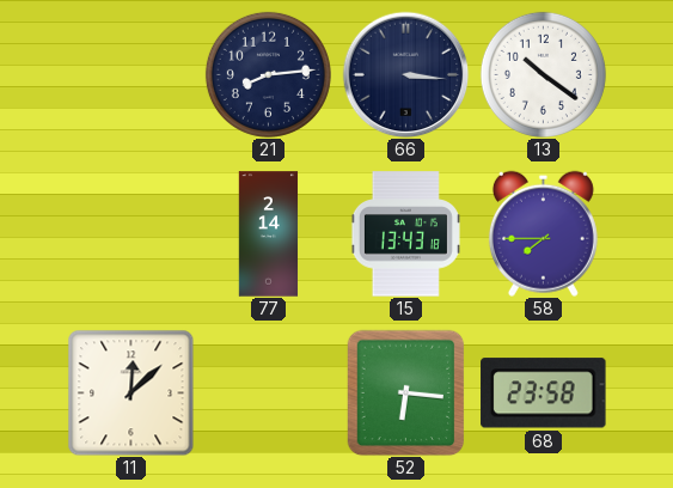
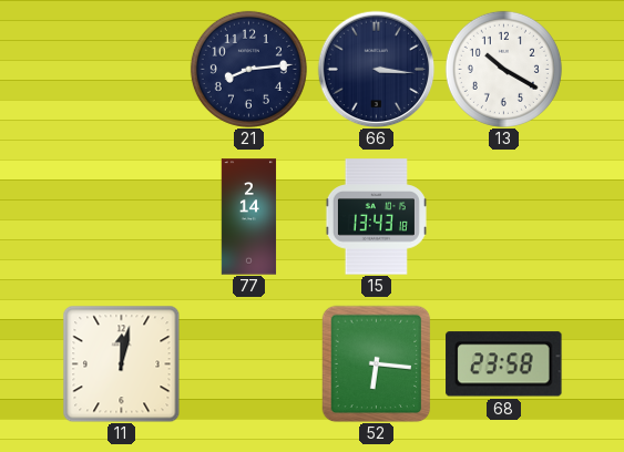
13: 10:21 -> 10:20 (503, 69)
58: 7:45 -> none (543, 233)
11: 12:08 -> 12:02 (121, 363)
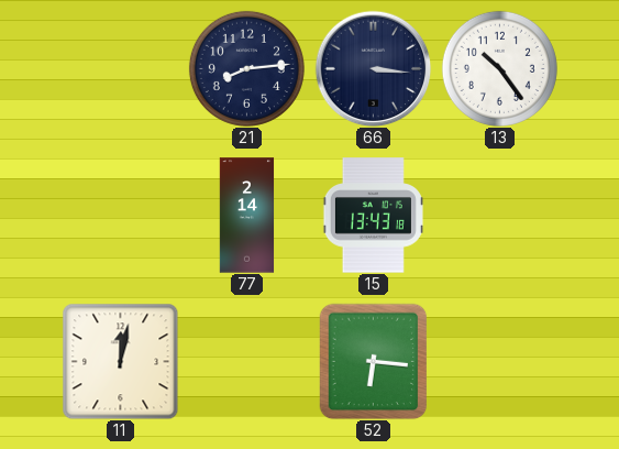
13: 10:20 -> 10:24 (499, 68)
68: 23:58 -> none (504, 364)
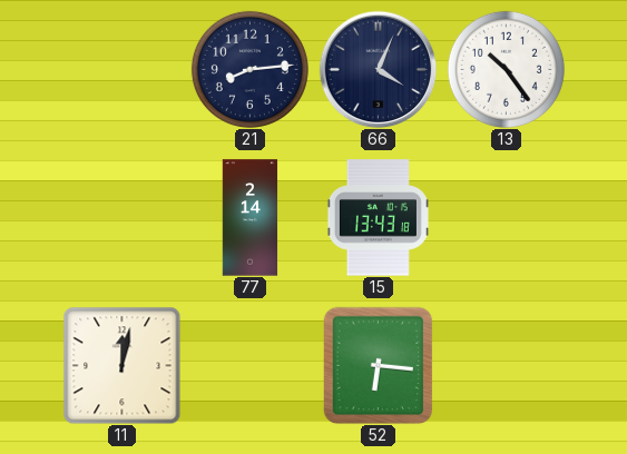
66: 3:16 -> 4:04 (378, 69)
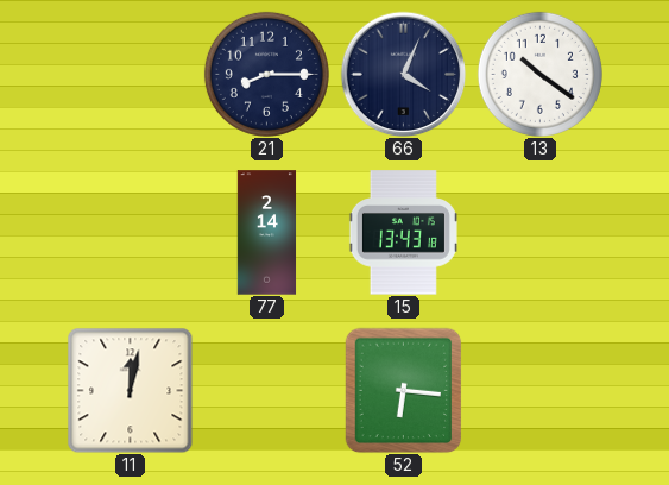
21: 8:14 -> 8:15 (266, 74)
13: 10:24 -> 10:21 (539, 74)
